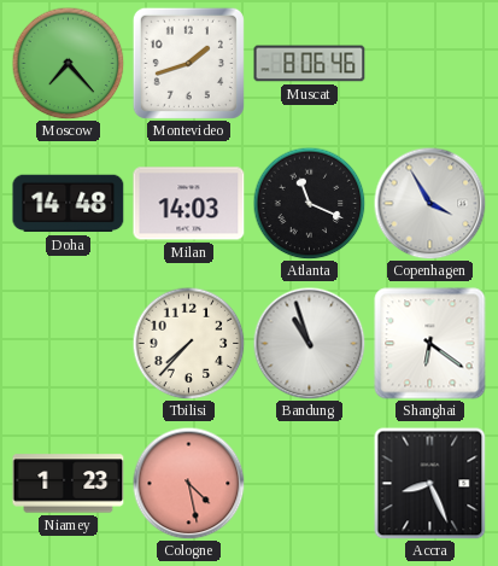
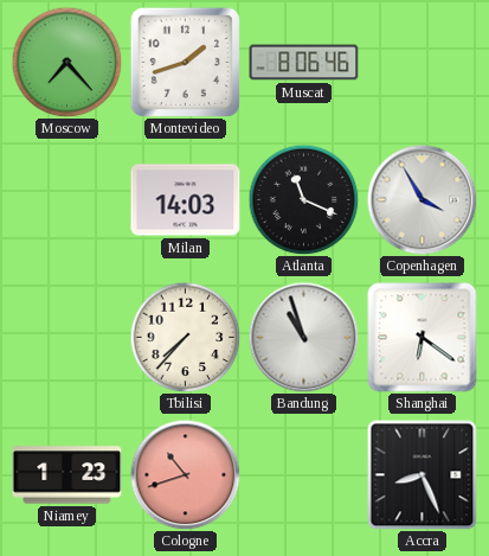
Doha: 14:48 -> none (69, 204)
Cologne: 4:28 -> 10:42 (185, 474)
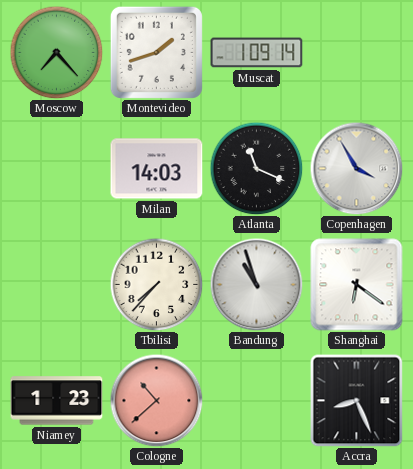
Muscat: 8:06 -> 1:09 (257, 53)
Cologne: 10:42 -> 10:38 (156, 400)
